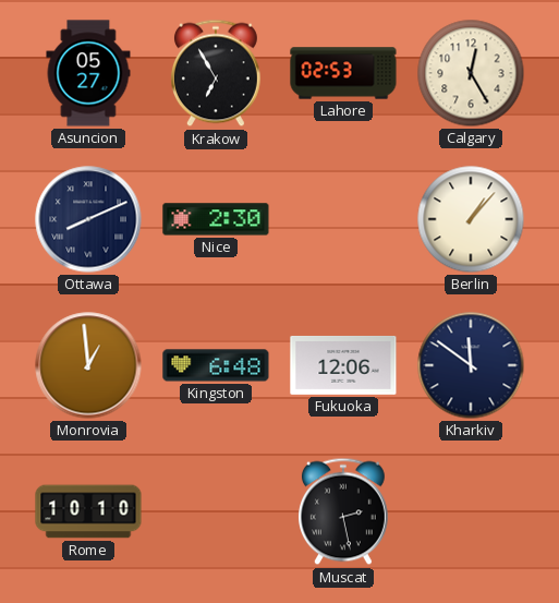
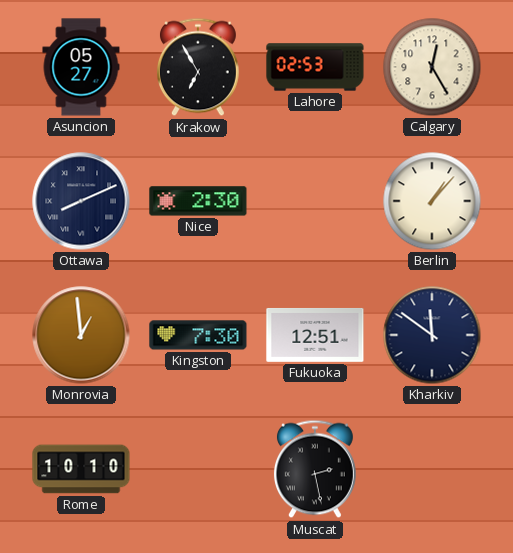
Kingston: 6:48 -> 7:30 (198, 335)
Fukuoka: 12:06 -> 12:51 (315, 335)
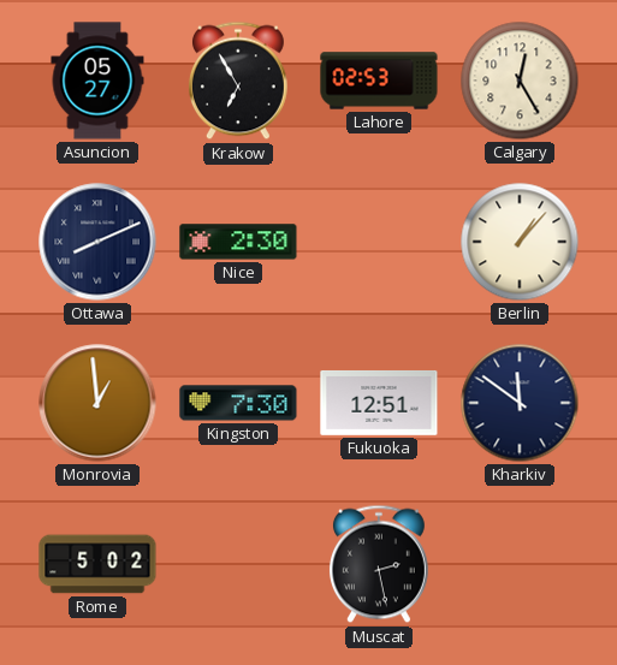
Rome: 10:10 -> 5:02 (97, 564)
